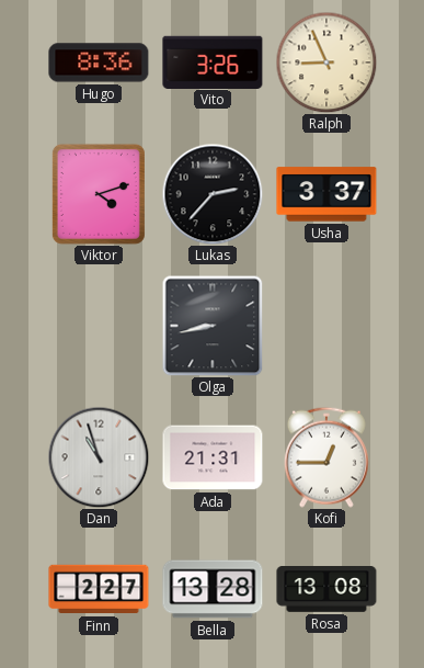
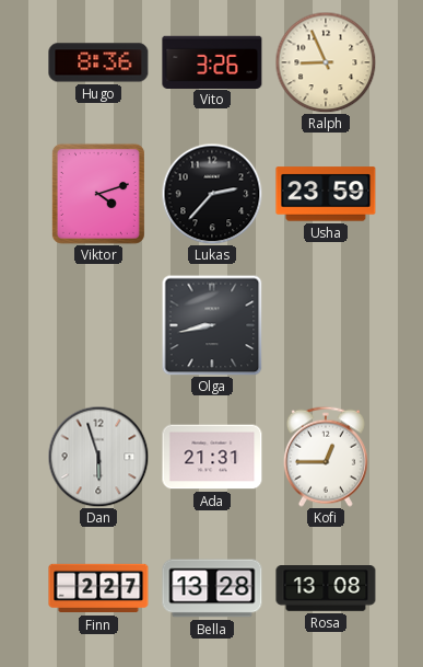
Usha: 3:37 -> 23:59 (326, 194)
Dan: 10:57 -> 5:57 (98, 457)
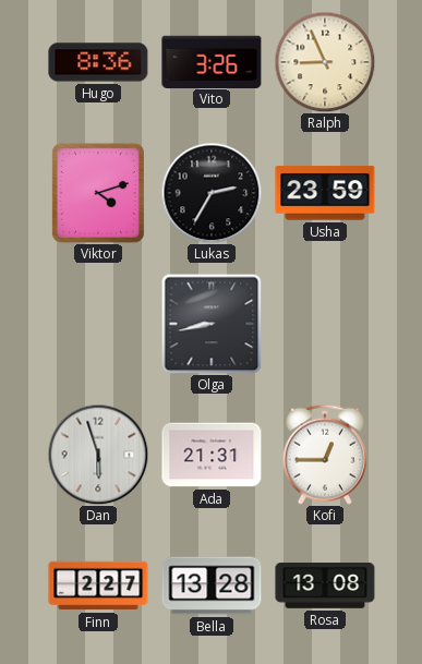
Lukas: 2:37 -> 2:35 (212, 193)
